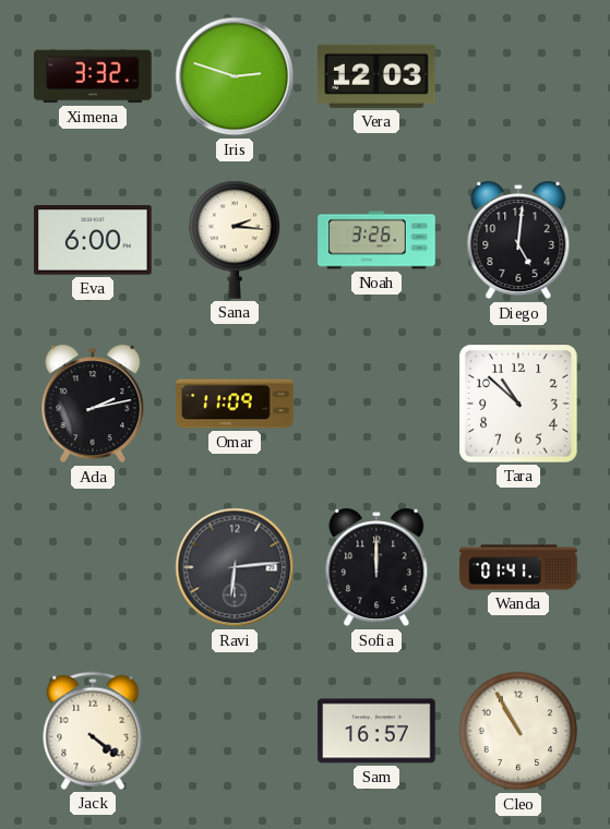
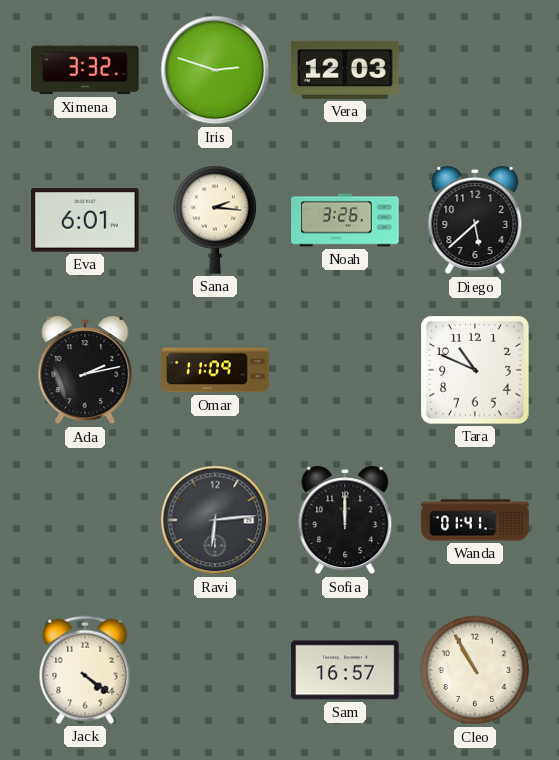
Eva: 6:00 -> 6:01 (85, 220)
Diego: 5:01 -> 5:38 (475, 220)
Tara: 10:52 -> 10:49 (475, 370)
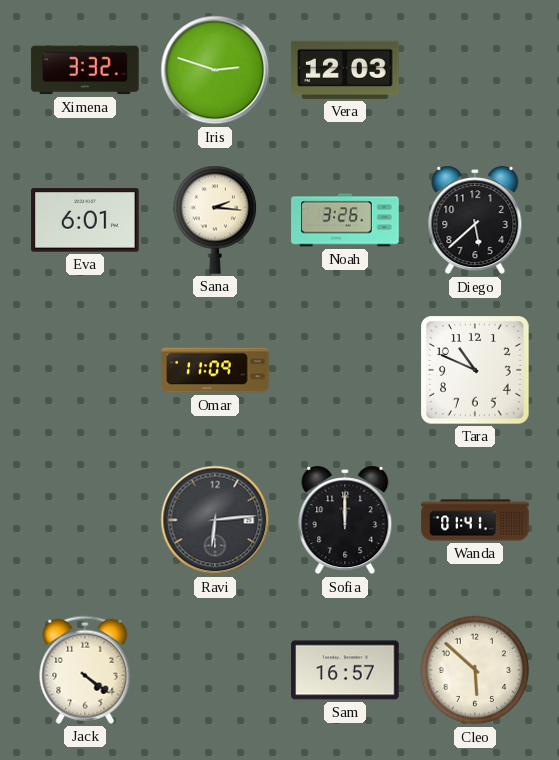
Ada: 2:13 -> none (85, 370)
Cleo: 10:55 -> 5:52 (475, 670)
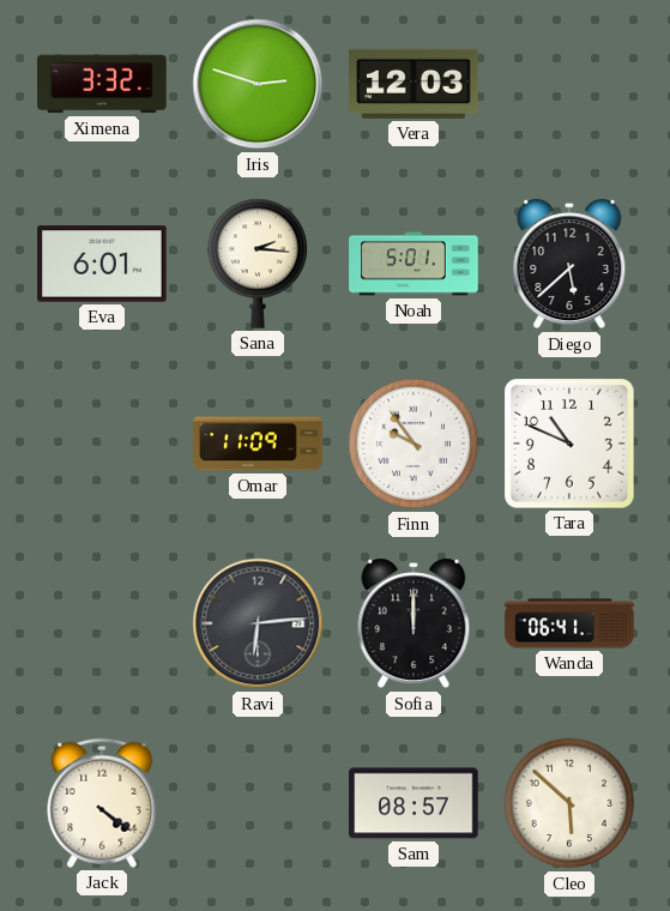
Noah: 3:26 -> 5:01 (414, 264)
Finn: none -> 9:54 (414, 444)
Wanda: 01:41 -> 06:41 (569, 623)
Sam: 16:57 -> 08:57 (414, 803)
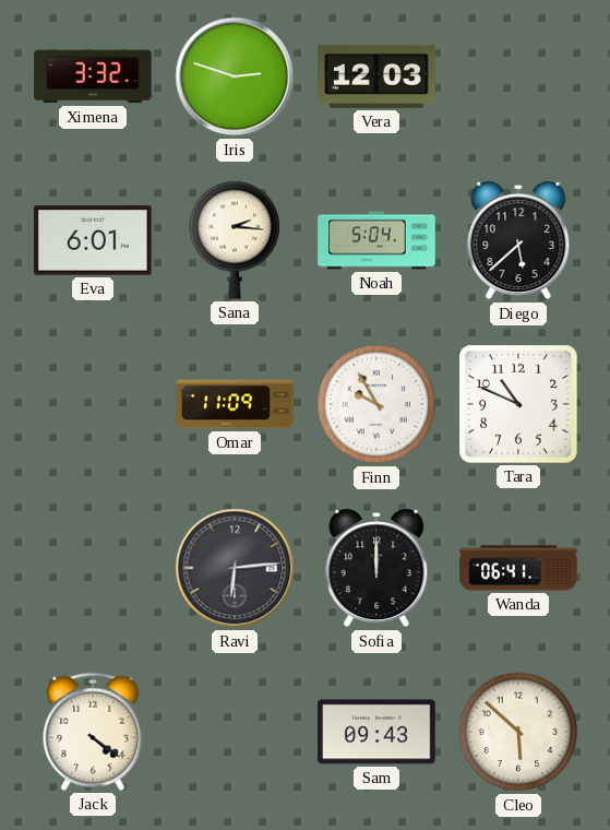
Noah: 5:01 -> 5:04 (376, 240)
Finn: 9:54 -> 9:55 (376, 404)
Sam: 08:57 -> 09:43 (376, 732)
